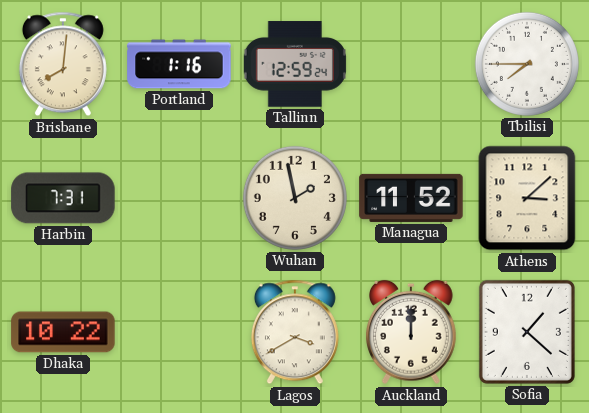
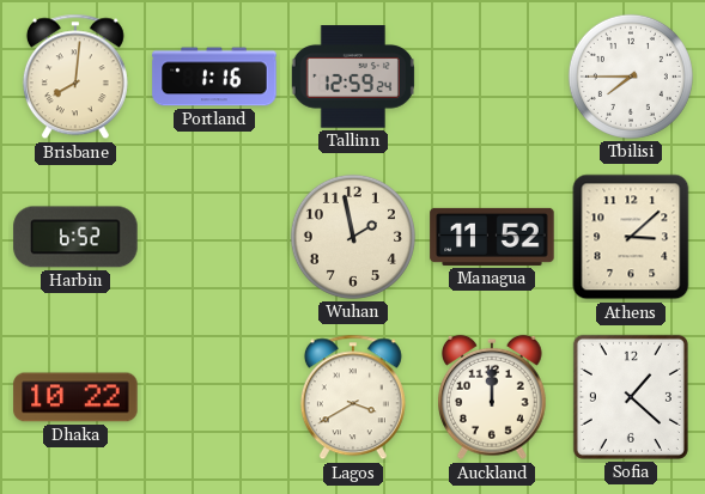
Harbin: 7:31 -> 6:52 (75, 237)
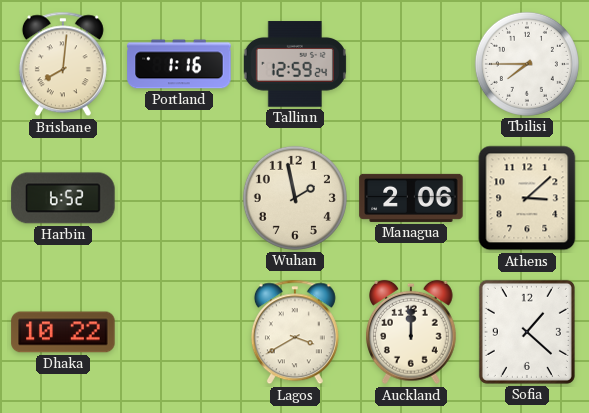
Managua: 11:52 -> 2:06 (411, 198)
